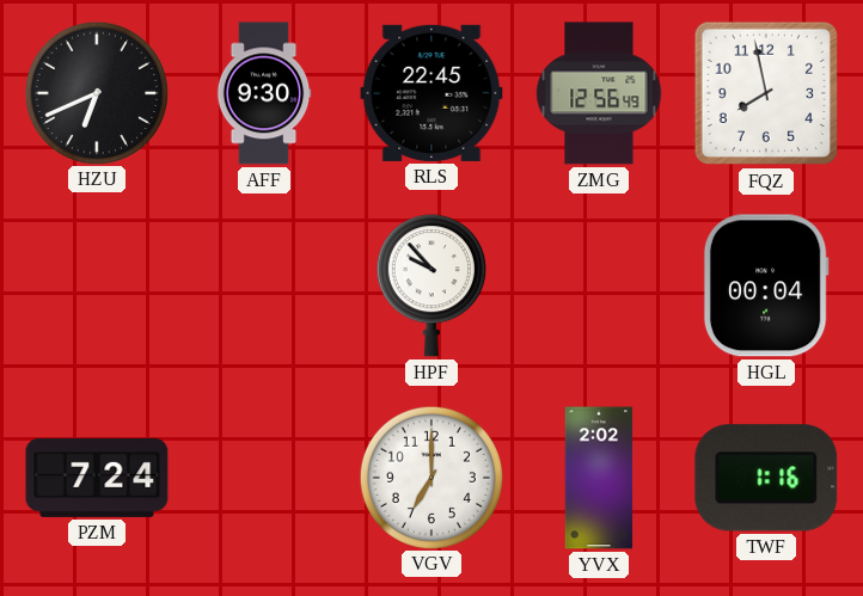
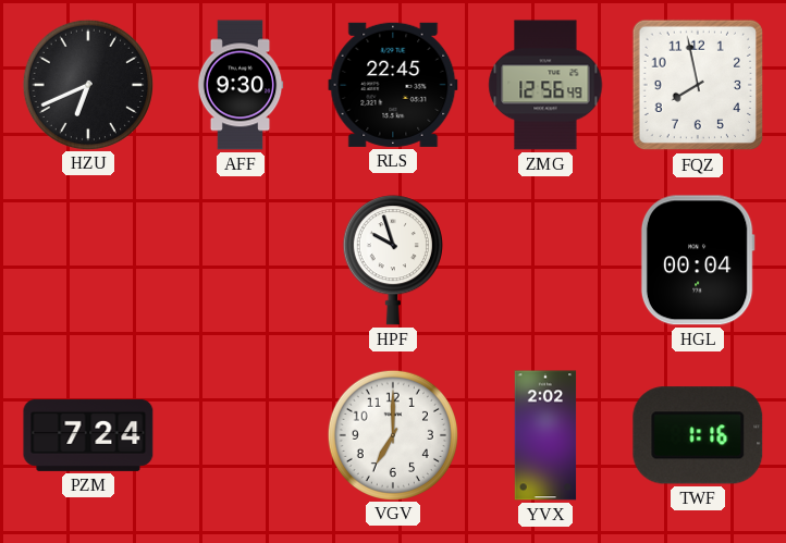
HPF: 9:53 -> 9:57 (393, 260)
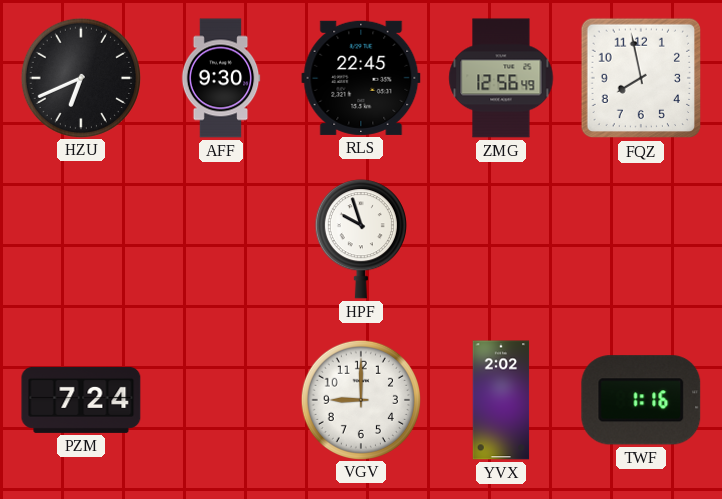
HGL: 00:04 -> none (698, 260)
VGV: 7:00 -> 9:00 (360, 399)
